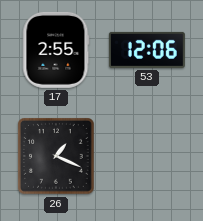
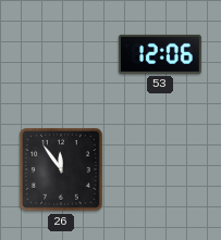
17: 2:55 -> none (56, 50)
26: 1:19 -> 11:54 (62, 170)
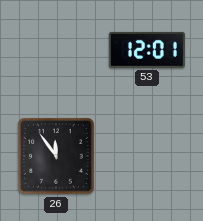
53: 12:06 -> 12:01 (147, 50)
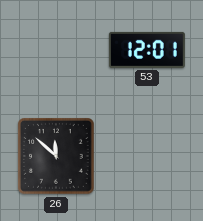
26: 11:54 -> 11:52 (57, 157)
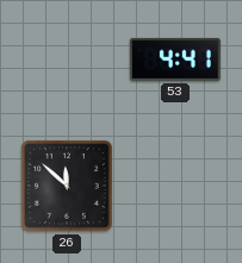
53: 12:01 -> 4:41 (175, 60)
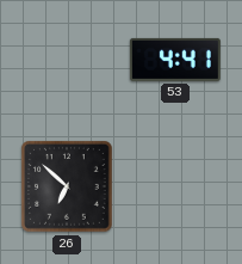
26: 11:52 -> 6:52 (68, 188)
